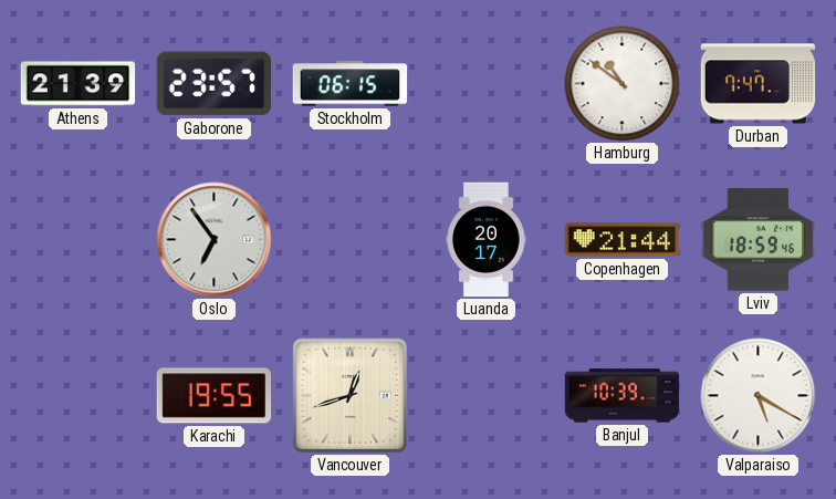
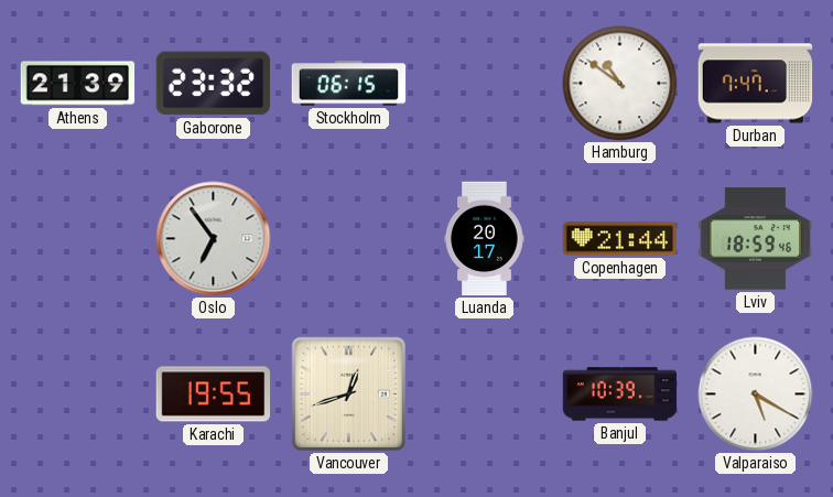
Gaborone: 23:57 -> 23:32 (213, 84)
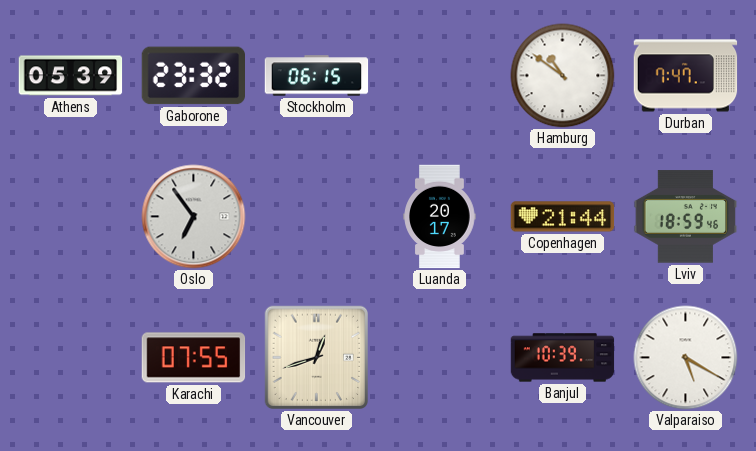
Athens: 21:39 -> 05:39 (71, 76)
Karachi: 19:55 -> 07:55 (194, 358)
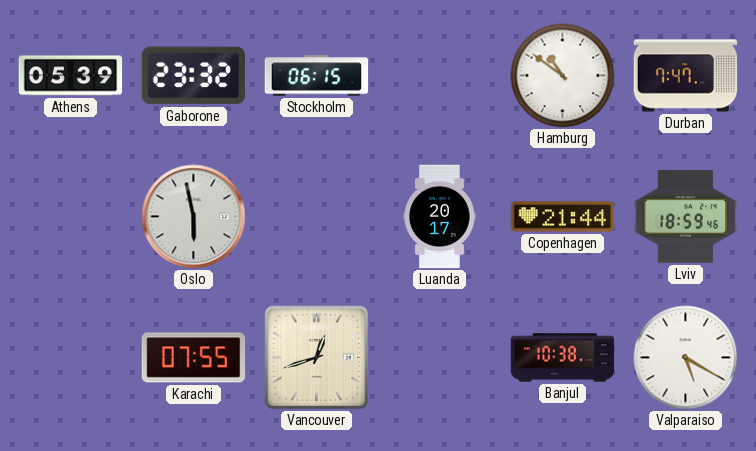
Oslo: 6:54 -> 5:58 (194, 217)
Banjul: 10:39 -> 10:38 (563, 358)
